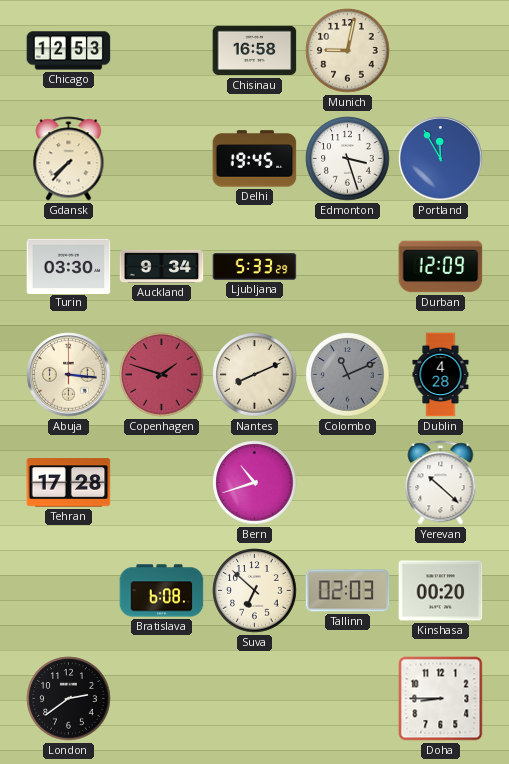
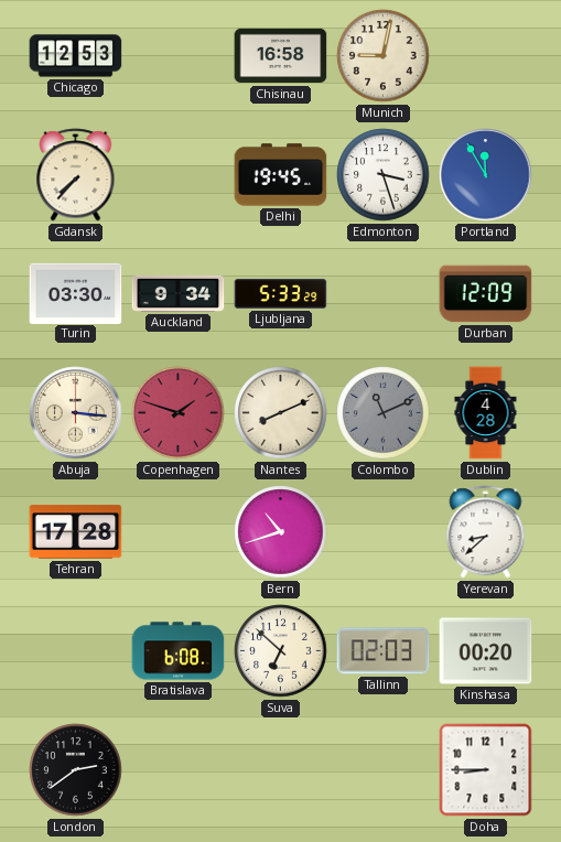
Yerevan: 10:22 -> 8:38 (486, 532)
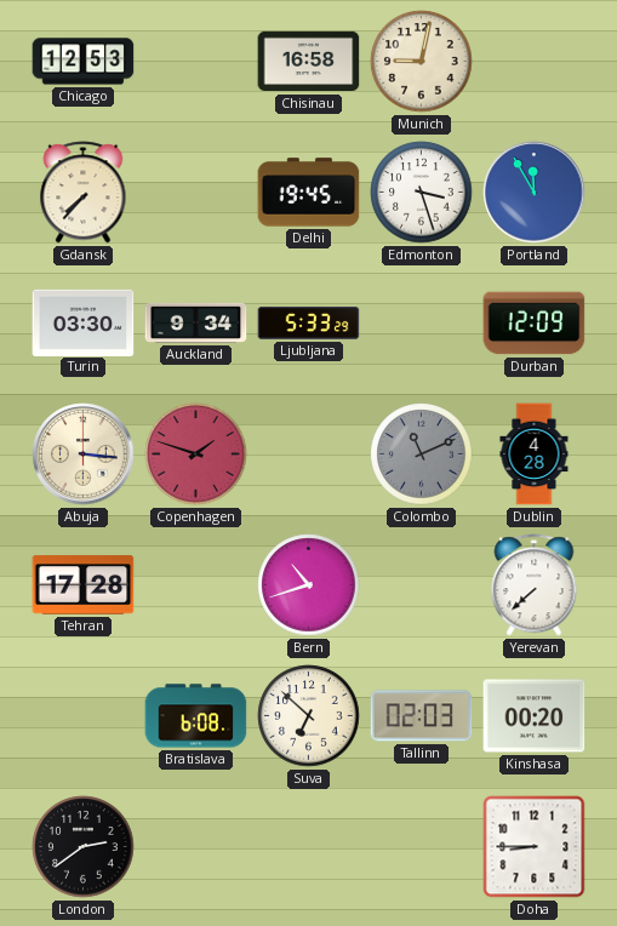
Nantes: 8:11 -> none (281, 413)
Yerevan: 8:38 -> 7:38 (535, 585)
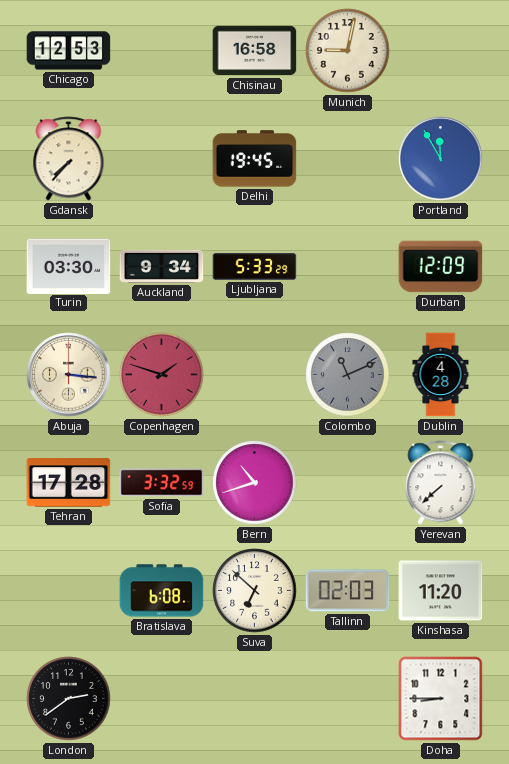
Edmonton: 3:27 -> none (422, 193)
Sofia: none -> 3:32 (162, 483)
Kinshasa: 00:20 -> 11:20 (441, 591)
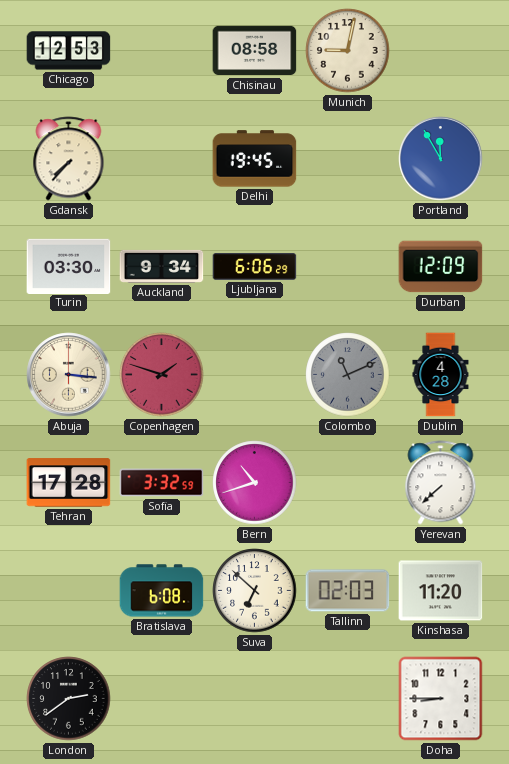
Chisinau: 16:58 -> 08:58 (255, 51)
Ljubljana: 5:33 -> 6:06 (255, 267)
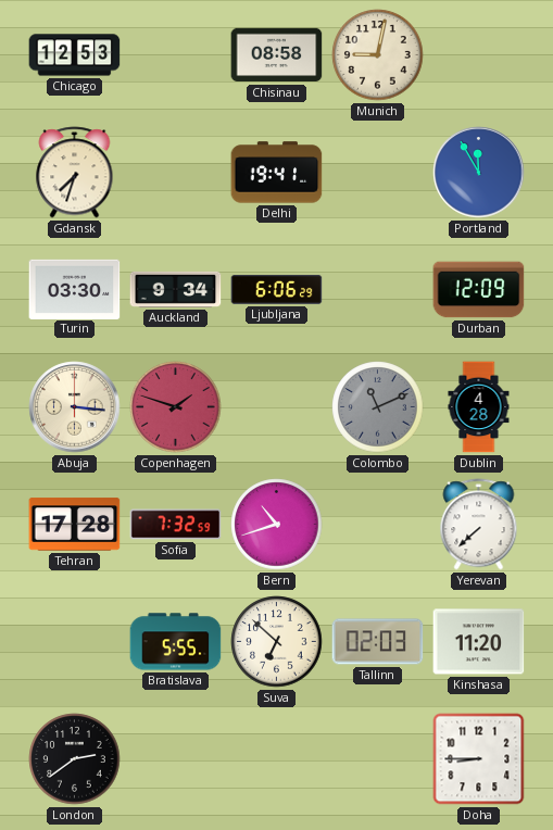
Gdansk: 7:37 -> 7:33 (75, 173)
Delhi: 19:45 -> 19:41 (277, 173)
Sofia: 3:32 -> 7:32 (176, 525)
Bratislava: 6:08 -> 5:55 (176, 642)
